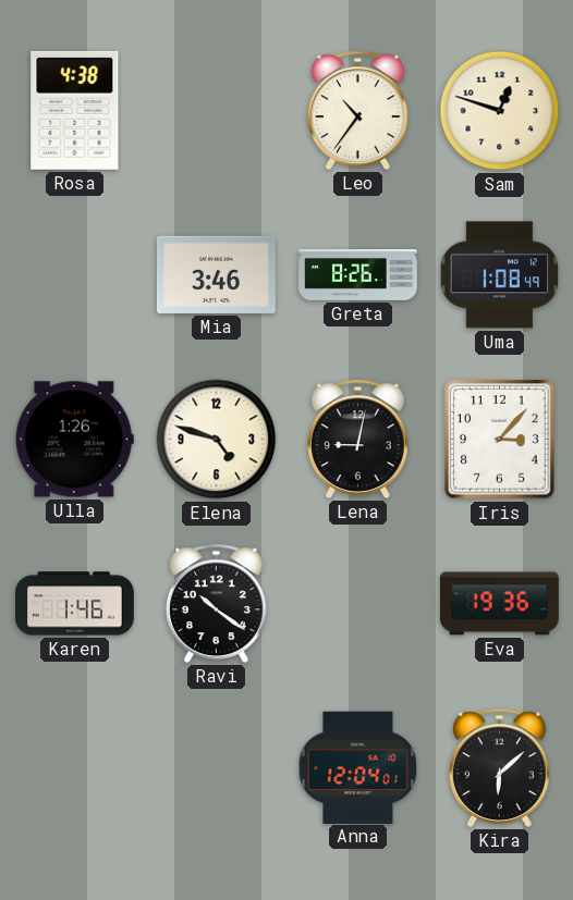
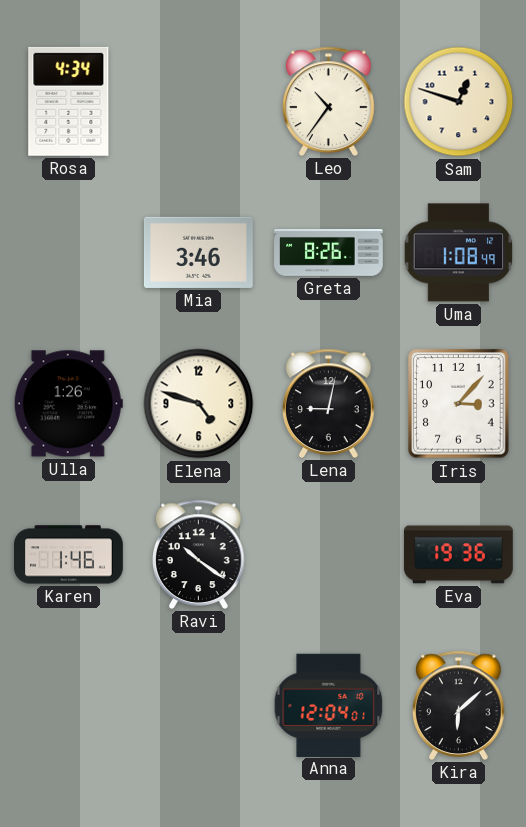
Rosa: 4:38 -> 4:34 (69, 101)
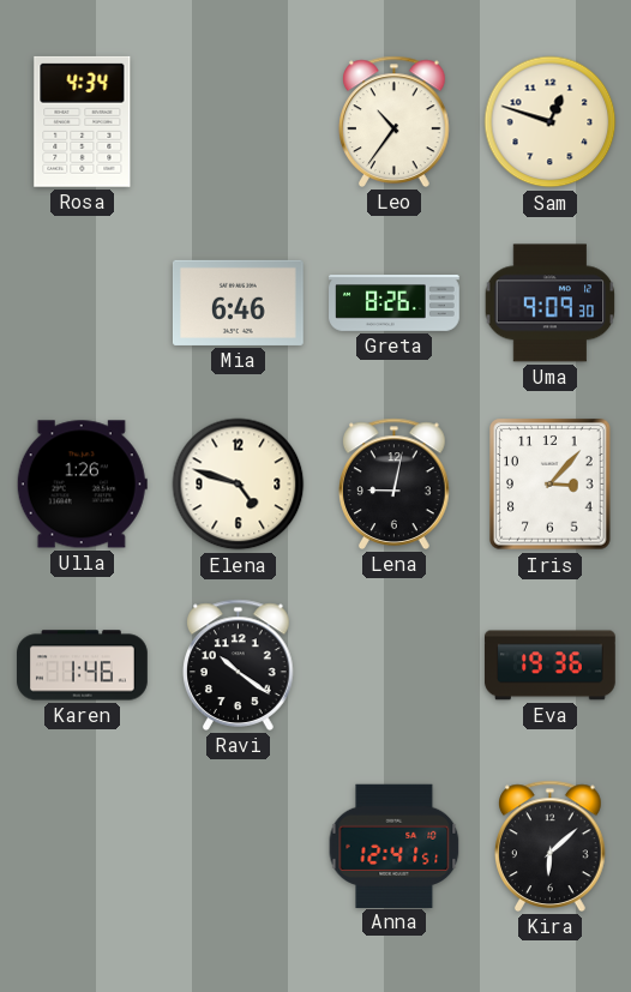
Mia: 3:46 -> 6:46 (239, 302)
Uma: 1:08 -> 9:09 (551, 303)
Anna: 12:04 -> 12:41 (395, 846)
